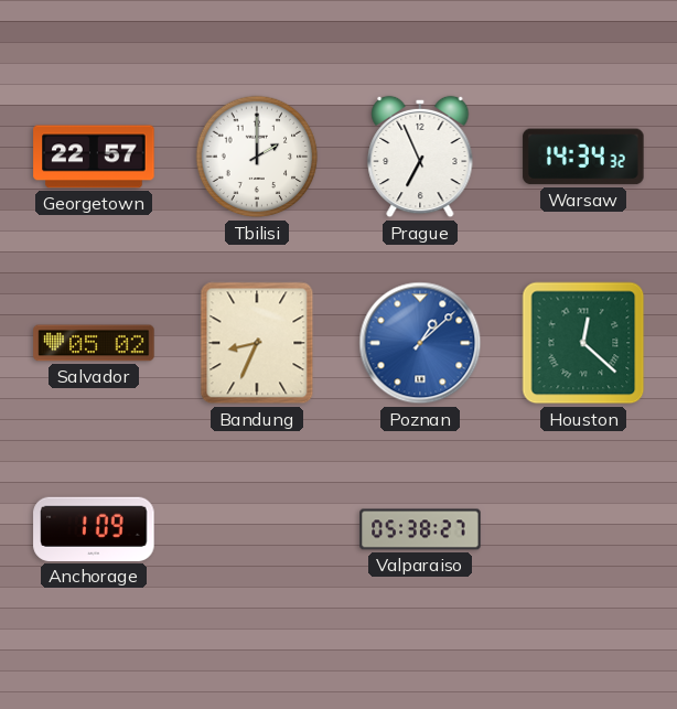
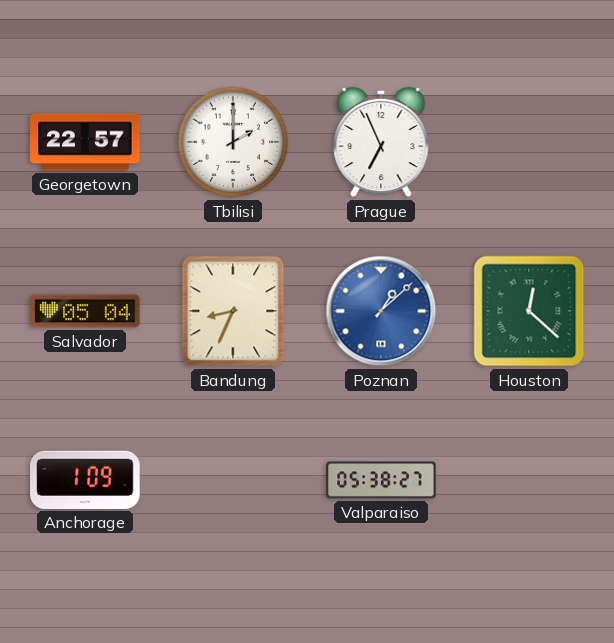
Warsaw: 14:34 -> none (583, 157)
Salvador: 05:02 -> 05:04 (85, 311)
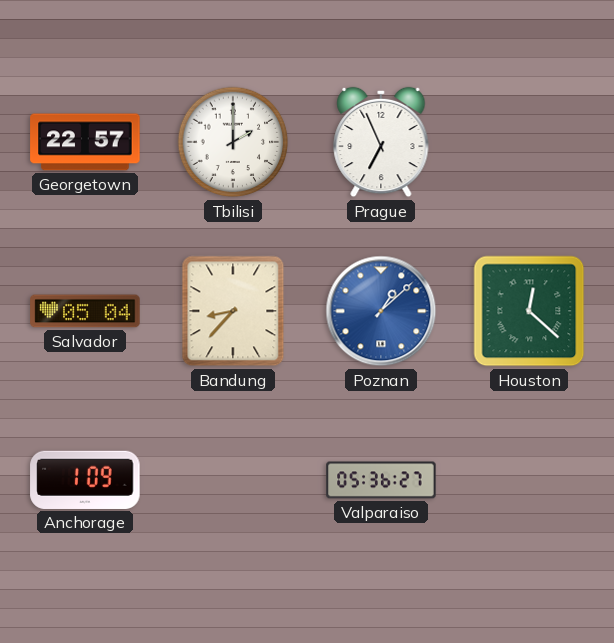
Bandung: 8:34 -> 8:37 (233, 311)
Valparaiso: 05:38 -> 05:36 (381, 480)
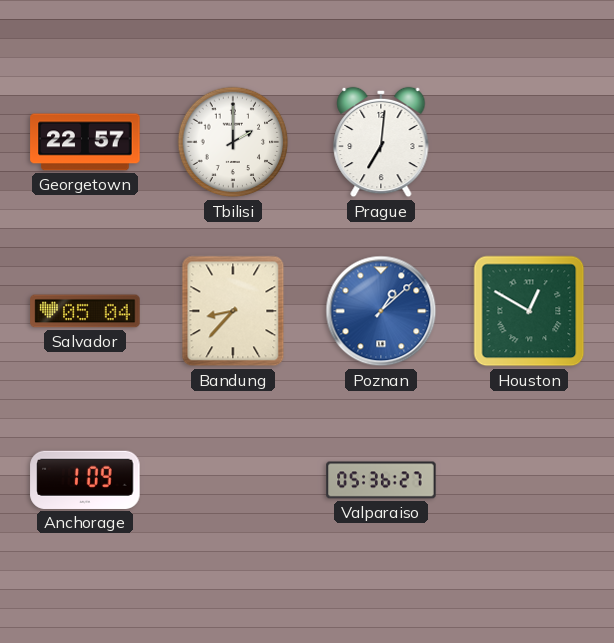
Prague: 6:56 -> 7:01 (381, 142)
Houston: 12:22 -> 12:50 (529, 311)
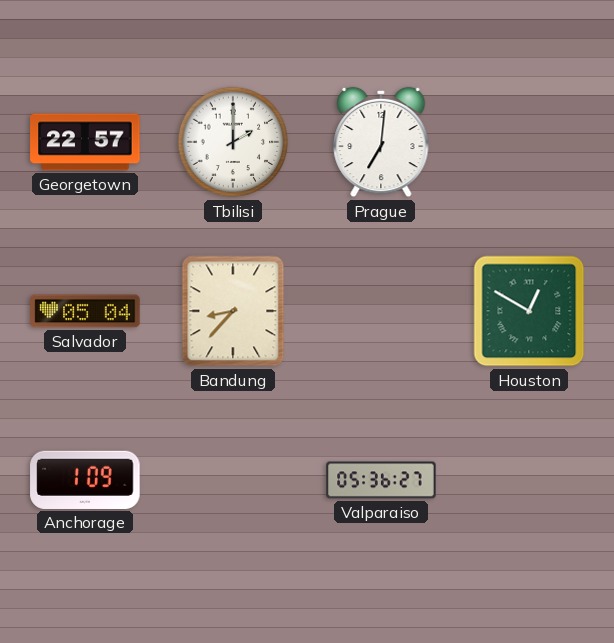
Poznan: 1:08 -> none (381, 311)
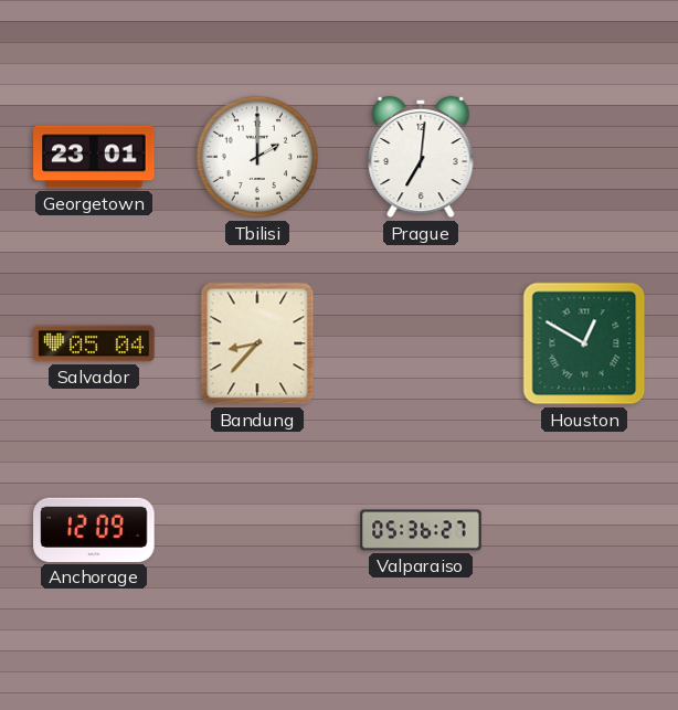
Georgetown: 22:57 -> 23:01 (94, 157)
Anchorage: 1:09 -> 12:09 (94, 530)
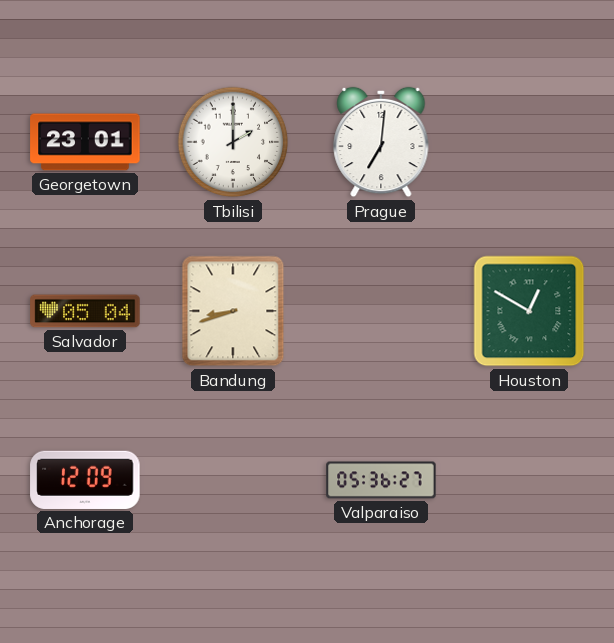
Bandung: 8:37 -> 8:42 (233, 311)
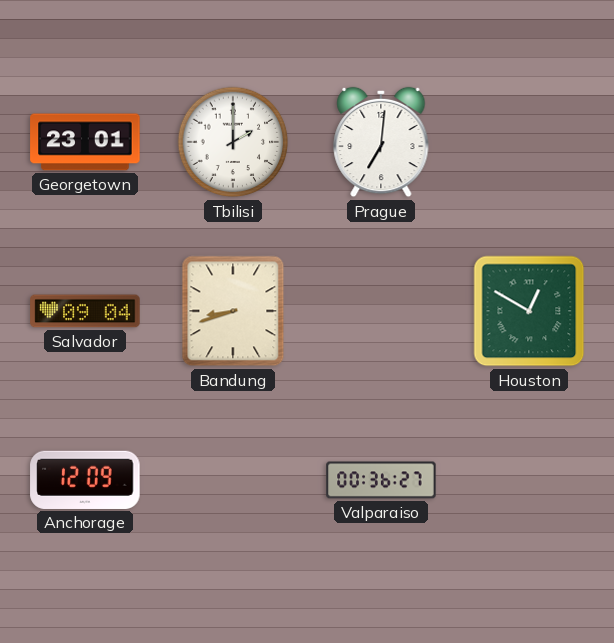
Salvador: 05:04 -> 09:04 (85, 311)
Valparaiso: 05:36 -> 00:36 (381, 480)
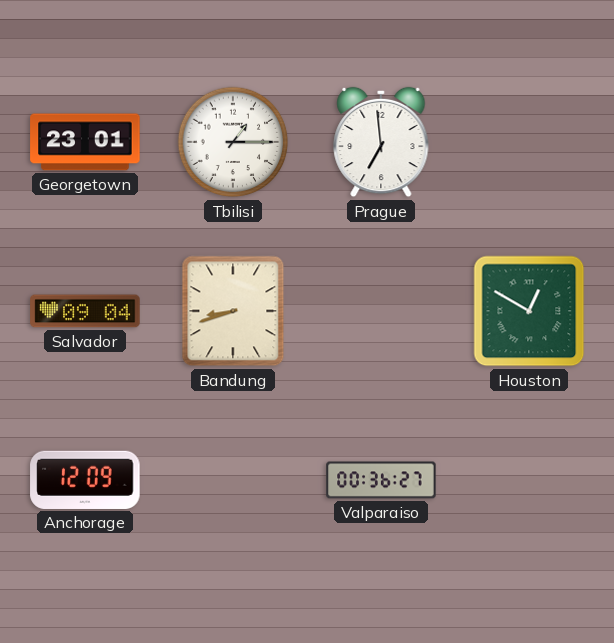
Tbilisi: 2:00 -> 1:15 (233, 142)
Prague: 7:01 -> 6:59 (381, 142)
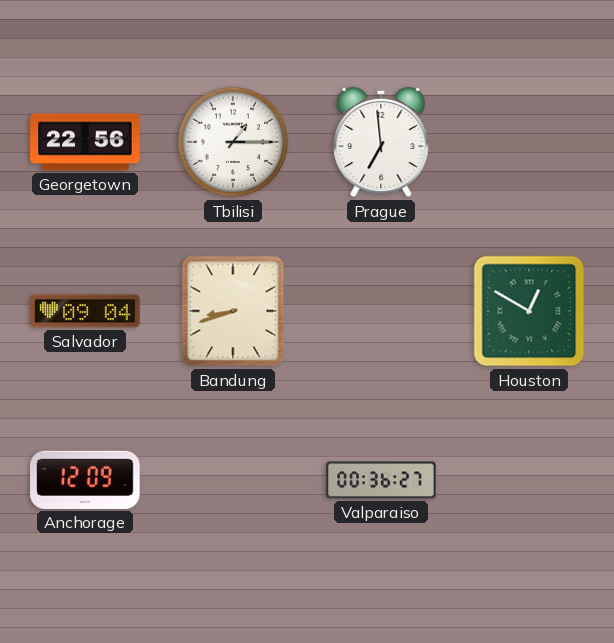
Georgetown: 23:01 -> 22:56 (85, 142)
